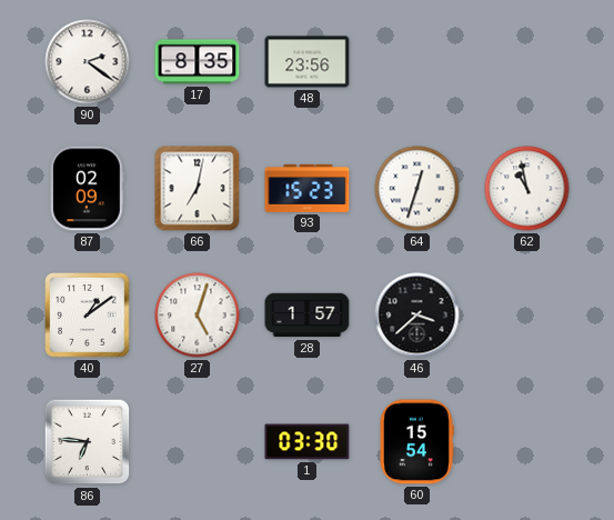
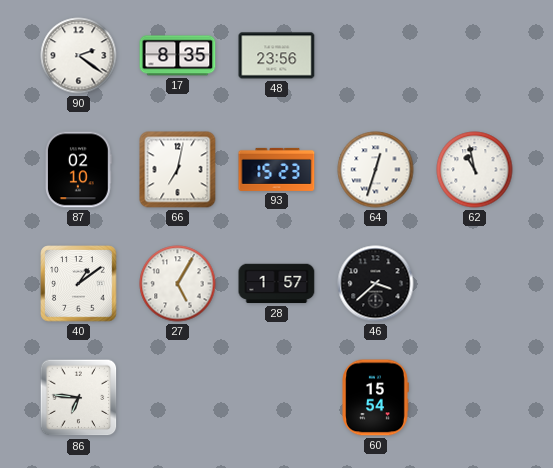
87: 02:09 -> 02:10 (78, 170)
27: 5:03 -> 5:05 (178, 284)
1: 03:30 -> none (308, 442)
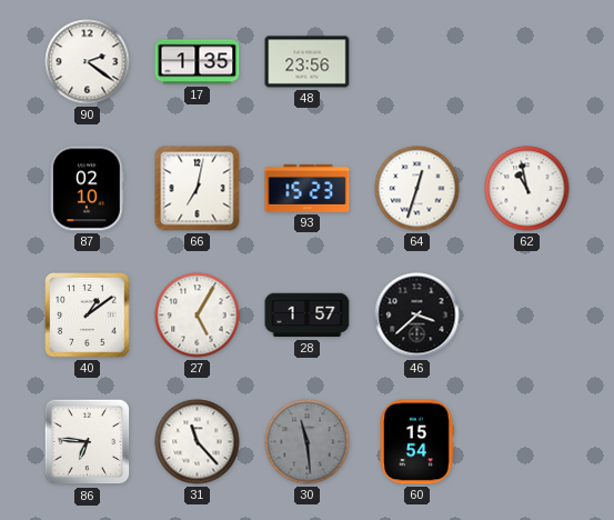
17: 8:35 -> 1:35 (198, 62)
31: none -> 11:23 (198, 442)
30: none -> 11:29 (308, 442)
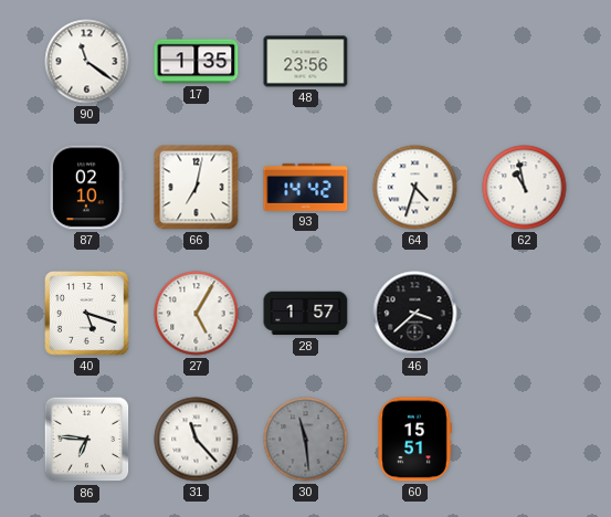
90: 2:21 -> 11:21 (87, 62)
93: 15:23 -> 14:42 (306, 187)
64: 12:33 -> 4:33 (415, 188)
40: 1:09 -> 5:18 (87, 314)
60: 15:54 -> 15:51 (414, 440)
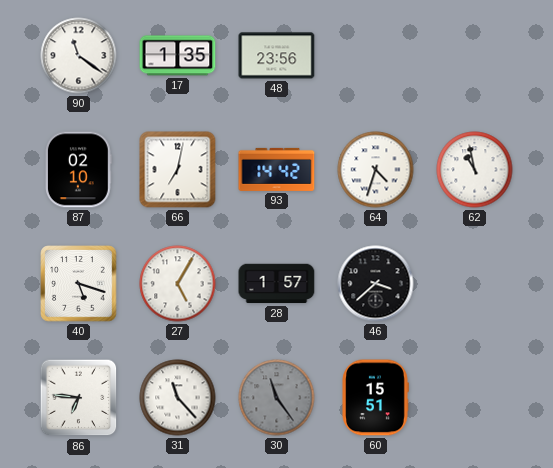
30: 11:29 -> 11:24 (277, 398)
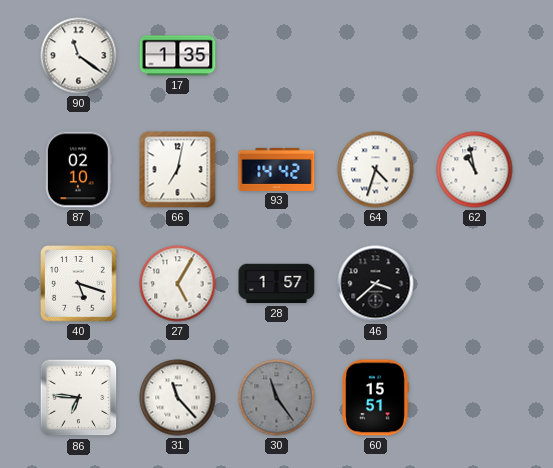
48: 23:56 -> none (277, 56)
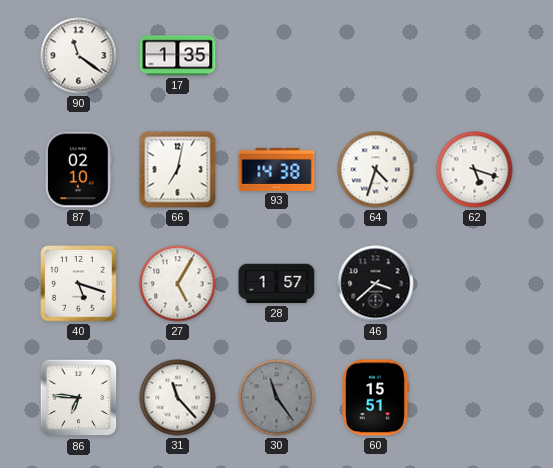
93: 14:42 -> 14:38 (277, 169)
62: 10:58 -> 5:18 (475, 170)
